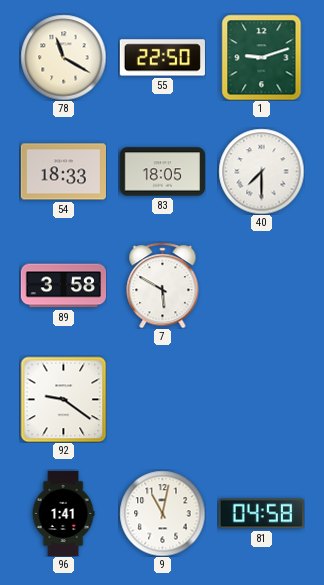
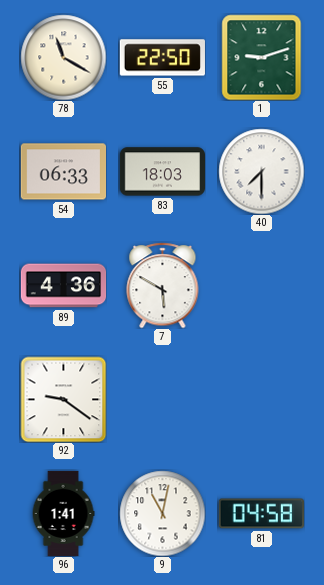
54: 18:33 -> 06:33 (63, 172)
83: 18:05 -> 18:03 (162, 172)
89: 3:58 -> 4:36 (63, 286)
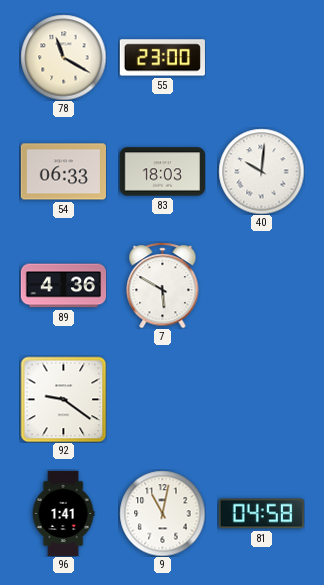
55: 22:50 -> 23:00 (162, 58)
1: 9:12 -> none (262, 57)
40: 7:30 -> 10:01 (261, 171)
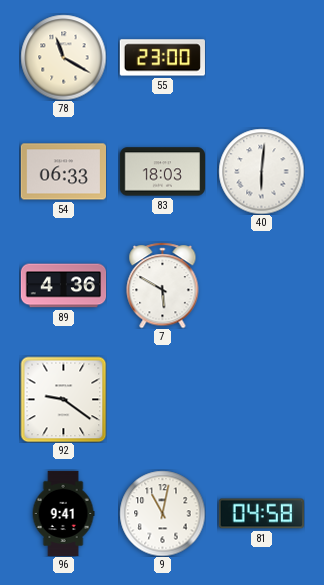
40: 10:01 -> 6:01 (261, 171)
96: 1:41 -> 9:41 (63, 513)
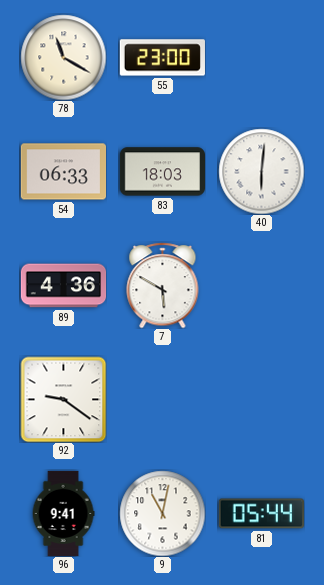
81: 04:58 -> 05:44 (261, 514)
